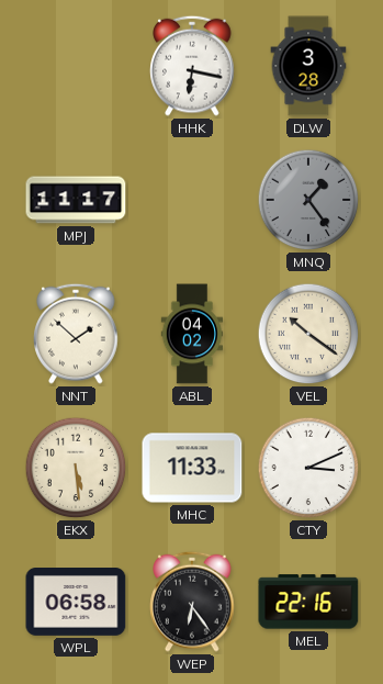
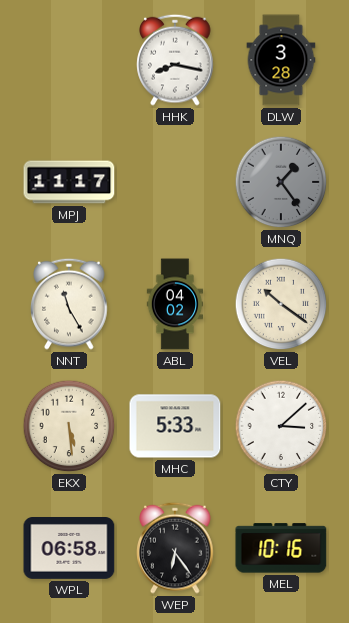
HHK: 6:17 -> 8:17 (175, 60)
NNT: 1:52 -> 11:25 (69, 304)
MHC: 11:33 -> 5:33 (175, 426)
CTY: 3:11 -> 3:08 (281, 426)
MEL: 22:16 -> 10:16 (281, 548)
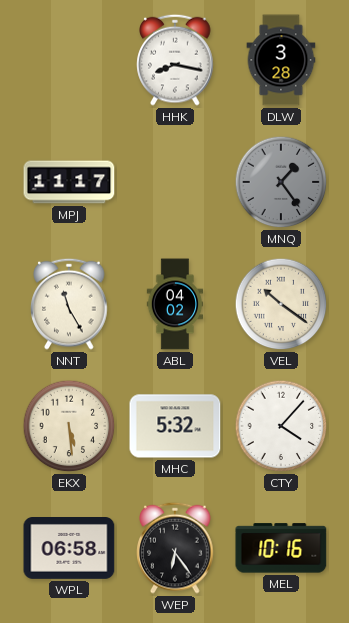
MHC: 5:33 -> 5:32 (175, 426)
CTY: 3:08 -> 4:07 (281, 426)
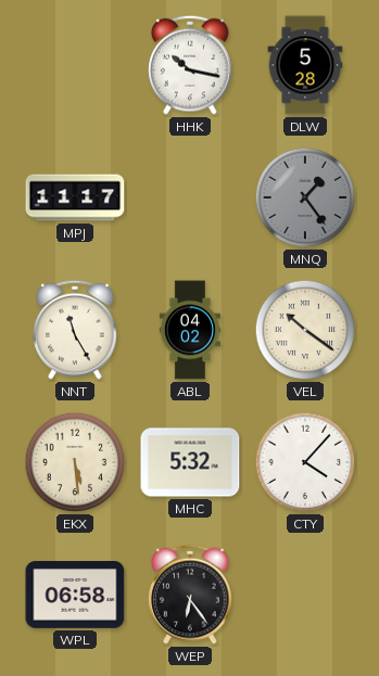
HHK: 8:17 -> 10:17 (190, 65)
DLW: 3:28 -> 5:28 (305, 65)
MEL: 10:16 -> none (281, 548)
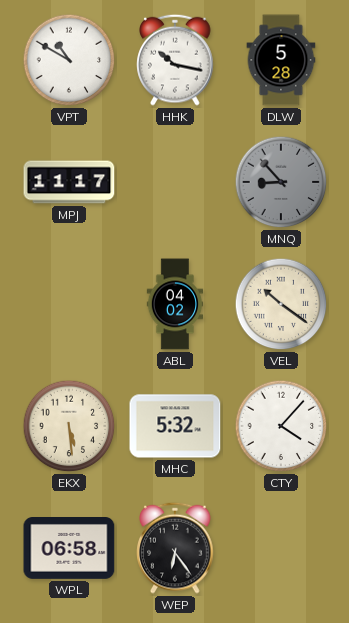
VPT: none -> 10:50 (69, 60)
MNQ: 1:24 -> 8:53 (281, 182)
NNT: 11:25 -> none (75, 330)
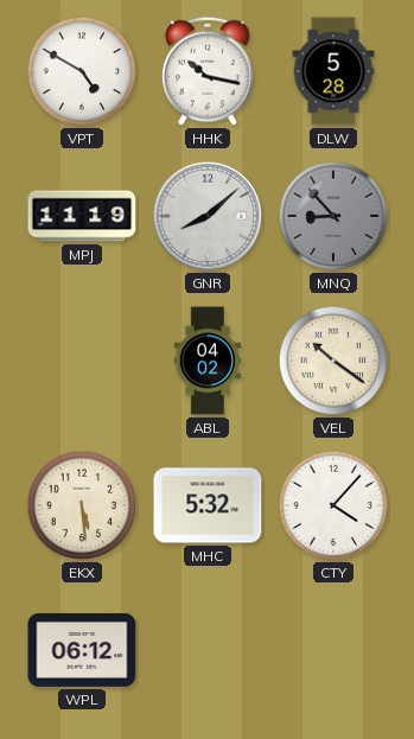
VPT: 10:50 -> 4:50 (82, 71)
MPJ: 11:17 -> 11:19 (82, 216)
GNR: none -> 8:08 (208, 216)
WPL: 06:58 -> 06:12 (82, 651)
WEP: 6:24 -> none (175, 548)
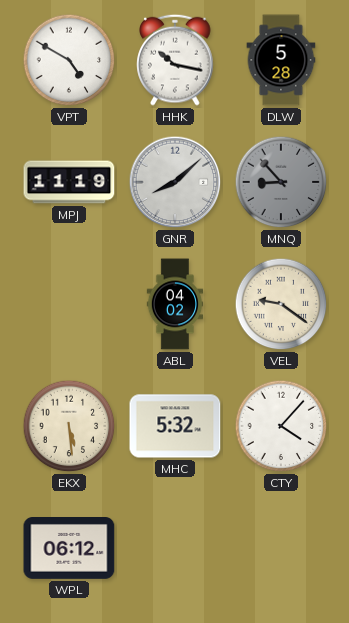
VEL: 10:21 -> 9:21 (281, 304)
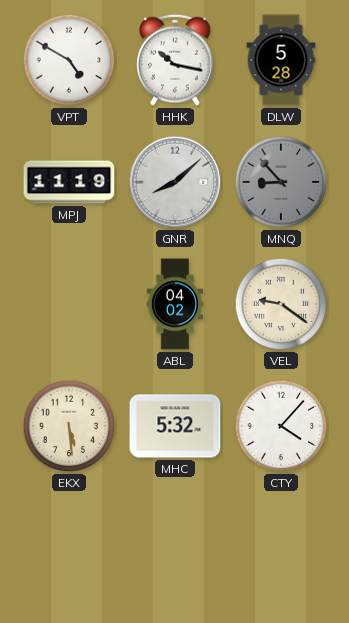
WPL: 06:12 -> none (69, 549)
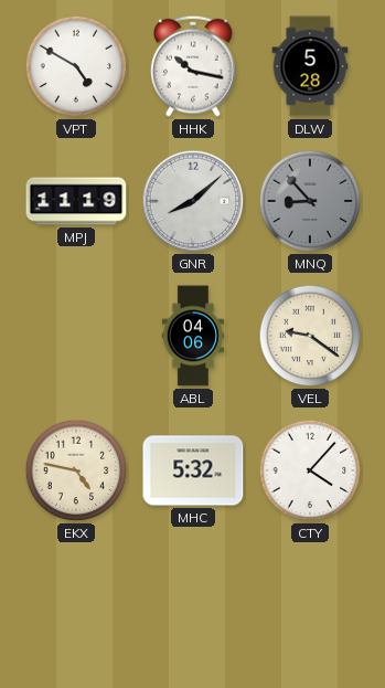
ABL: 04:02 -> 04:06 (193, 336)
EKX: 5:29 -> 4:47 (76, 470)
